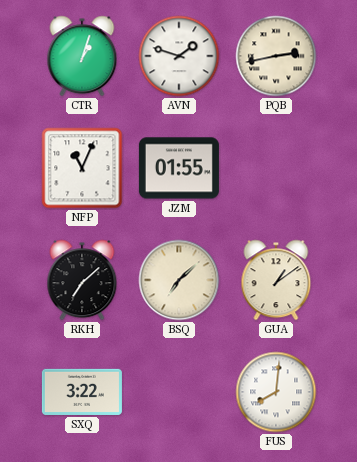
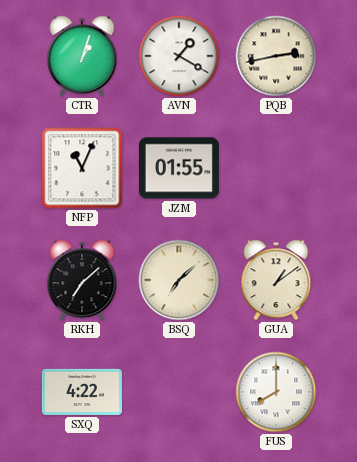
AVN: 1:48 -> 1:20 (179, 56)
SXQ: 3:22 -> 4:22 (82, 392)
FUS: 8:01 -> 8:00 (276, 392)
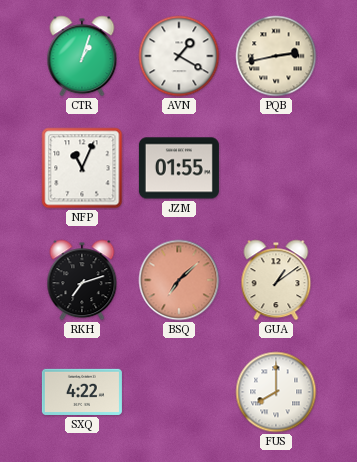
RKH: 7:08 -> 7:12 (82, 280)
BSQ dial: cream -> salmon (179, 280)
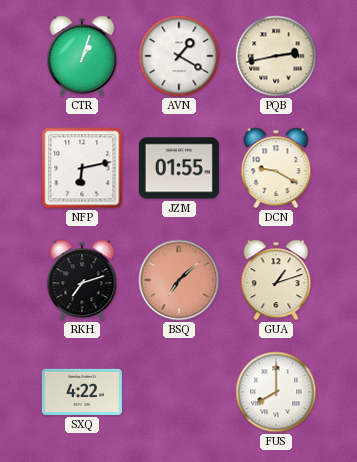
NFP: 11:04 -> 6:13 (82, 168)
DCN: none -> 9:20 (276, 168)
GUA: 1:09 -> 1:12 (276, 280)
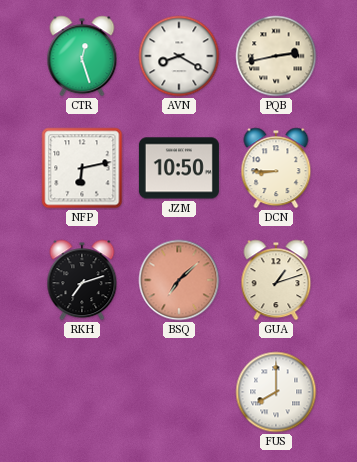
CTR: 1:03 -> 12:27 (82, 56)
AVN: 1:20 -> 8:20 (179, 56)
JZM: 01:55 -> 10:50 (179, 168)
DCN: 9:20 -> 8:45 (276, 168)
SXQ: 4:22 -> none (82, 392)
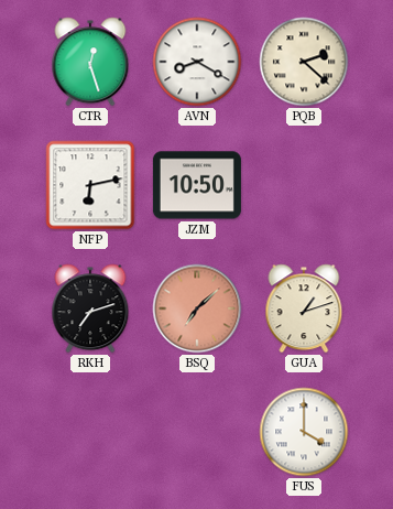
PQB: 2:43 -> 2:22 (304, 62)
DCN: 8:45 -> none (276, 168)
FUS: 8:00 -> 4:00 (304, 432)
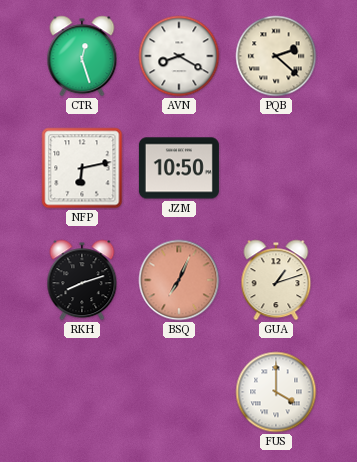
RKH: 7:12 -> 8:12 (82, 280)
BSQ: 7:08 -> 7:04 (179, 280)
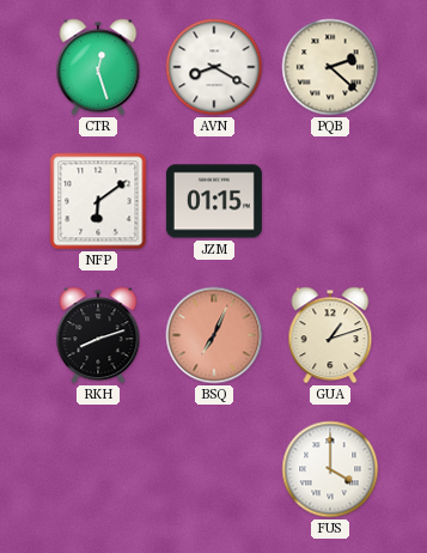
NFP: 6:13 -> 6:09 (98, 201)
JZM: 10:50 -> 01:15 (214, 201)
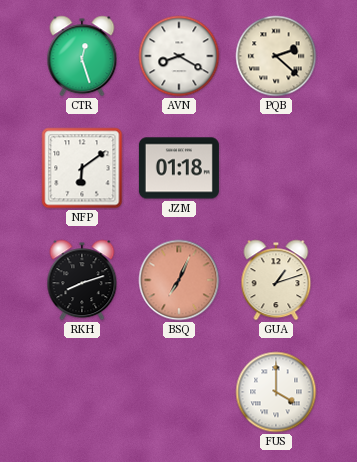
JZM: 01:15 -> 01:18 (179, 168)
